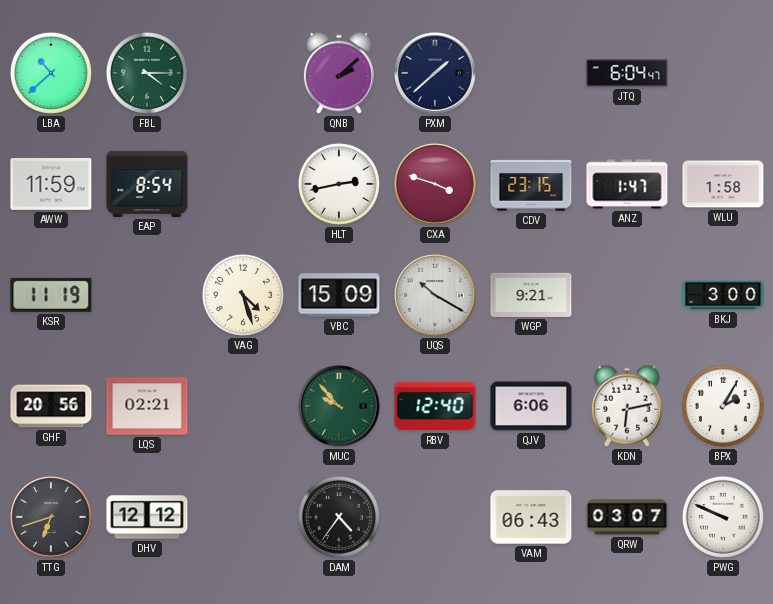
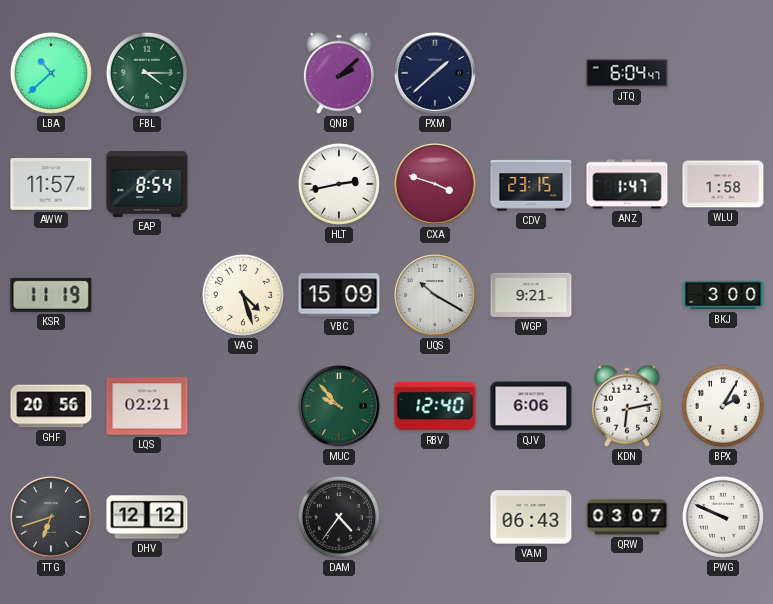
AWW: 11:59 -> 11:57 (51, 185)
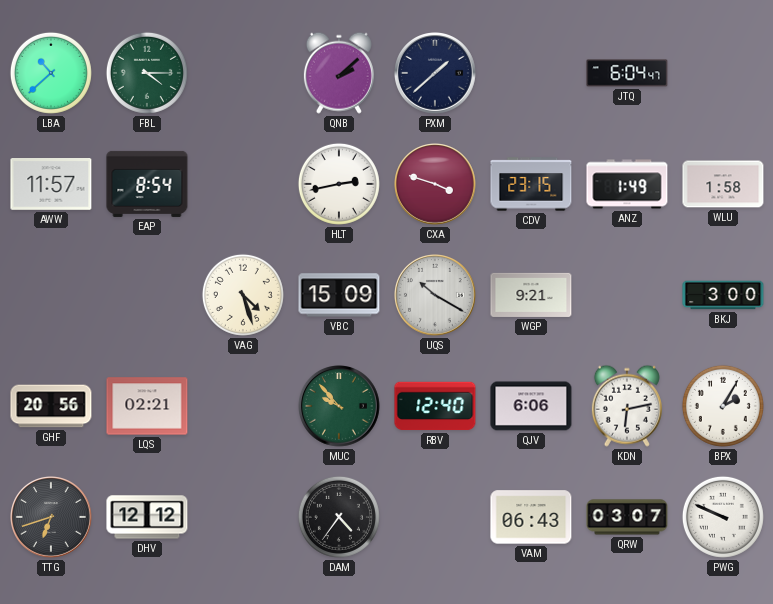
ANZ: 1:47 -> 1:49 (627, 184)
KSR: 11:19 -> none (51, 295)
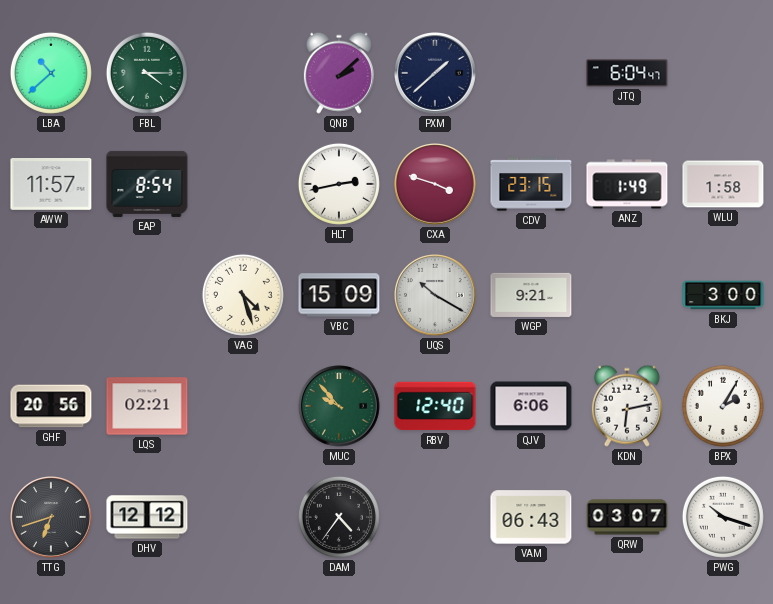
PWG: 9:49 -> 10:18 (723, 517)
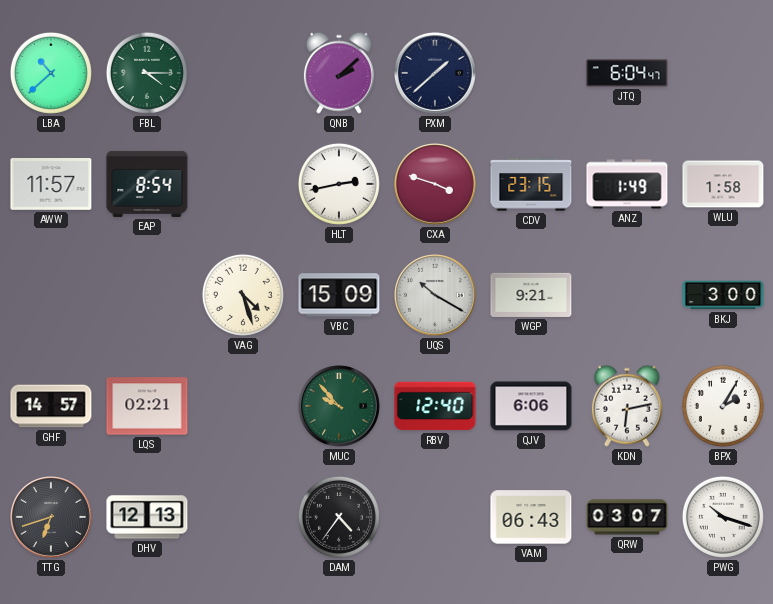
GHF: 20:56 -> 14:57 (51, 406)
DHV: 12:12 -> 12:13 (147, 517)
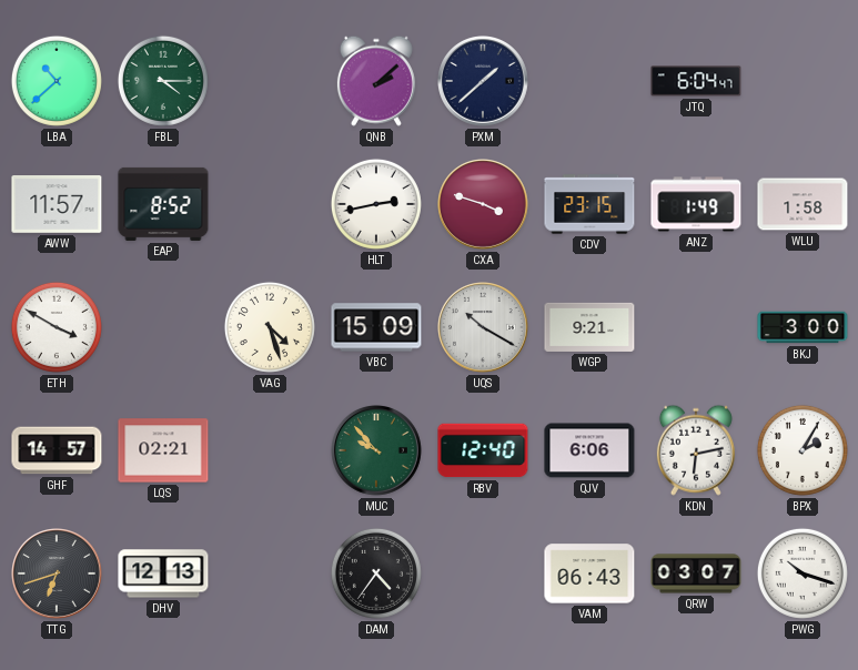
EAP: 8:54 -> 8:52 (163, 204)
ETH: none -> 3:50 (57, 327)
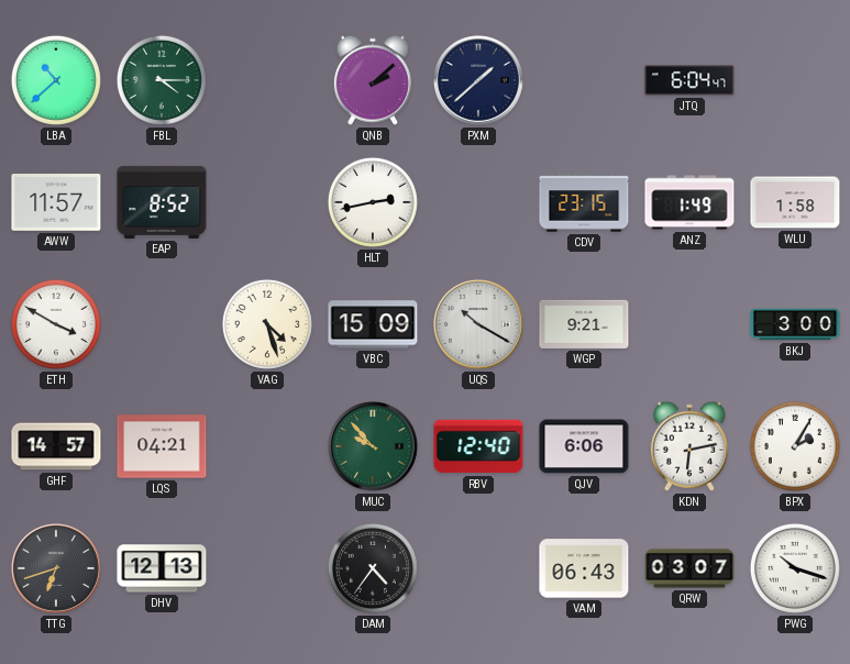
CXA: 3:48 -> none (484, 205)
LQS: 02:21 -> 04:21 (162, 446)
